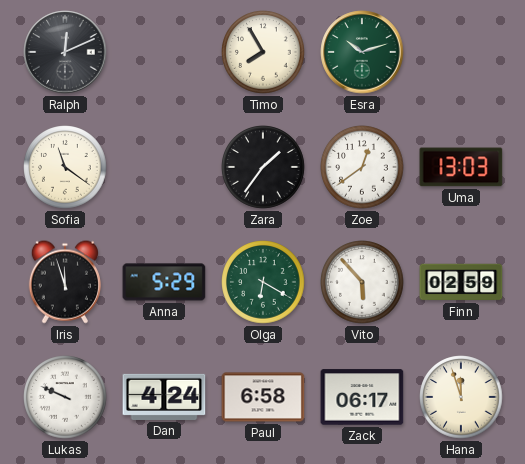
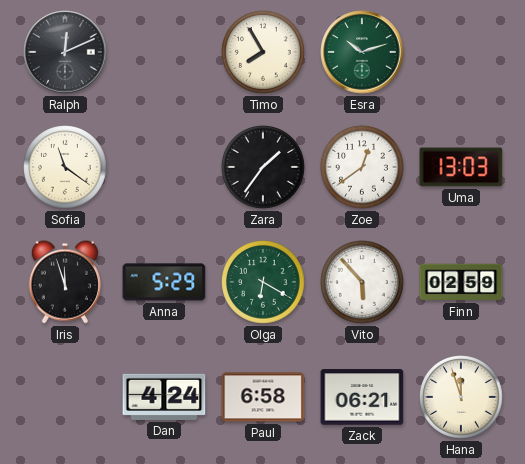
Lukas: 9:49 -> none (65, 397)
Zack: 06:17 -> 06:21 (362, 397)
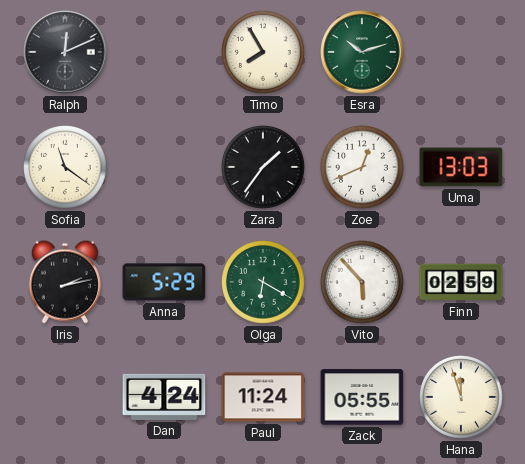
Zoe: 12:39 -> 12:41 (362, 167)
Iris: 11:57 -> 2:13 (65, 282)
Paul: 6:58 -> 11:24 (263, 397)
Zack: 06:21 -> 05:55 (362, 397)
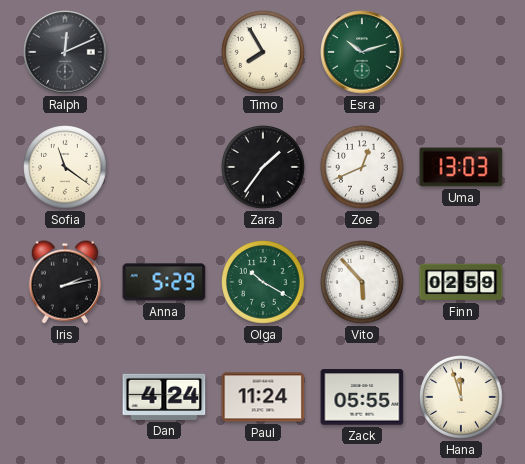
Olga: 6:20 -> 10:20 (263, 282)
